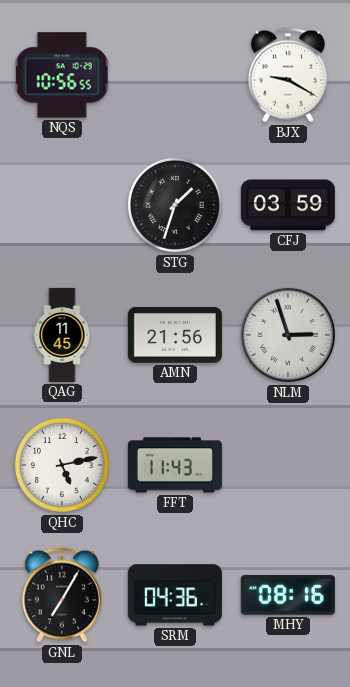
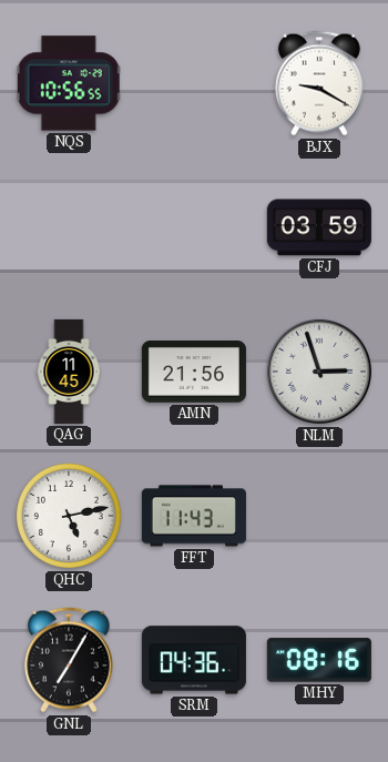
STG: 1:33 -> none (175, 205)
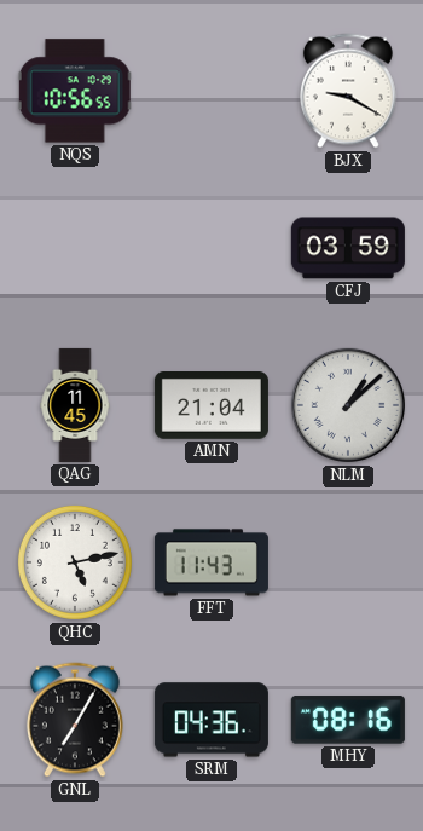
AMN: 21:56 -> 21:04 (211, 406)
NLM: 2:57 -> 1:08 (348, 405)
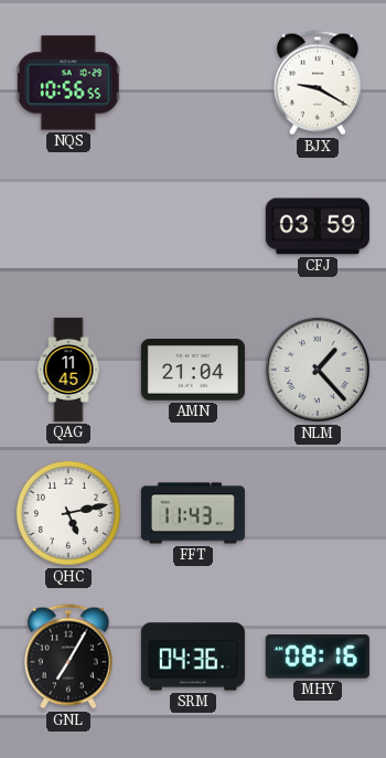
NLM: 1:08 -> 1:23 (318, 370)
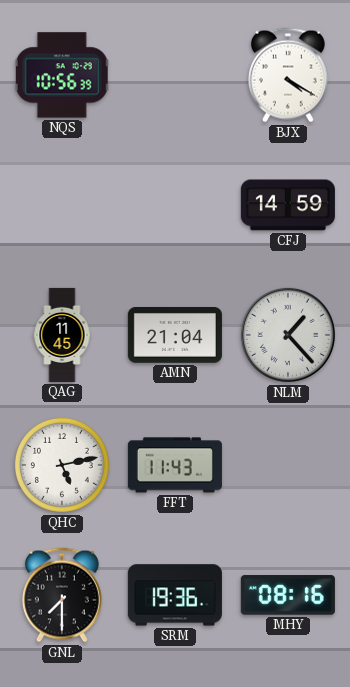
NQS: 10:56:55 -> 10:56:39 (62, 75)
BJX: 9:20 -> 4:20 (288, 75)
CFJ: 03:59 -> 14:59 (288, 205)
GNL: 7:05 -> 7:30 (62, 595)
SRM: 04:36 -> 19:36 (175, 595)
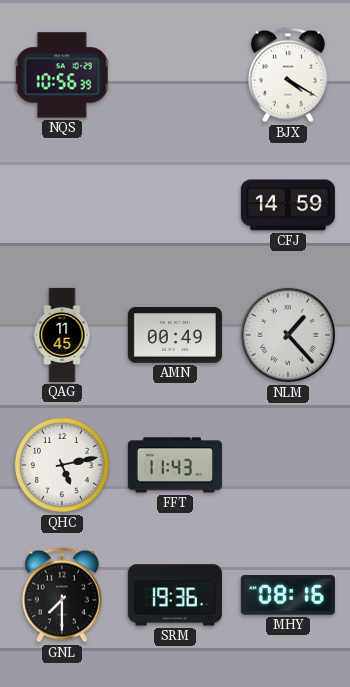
AMN: 21:04 -> 00:49 (175, 336)
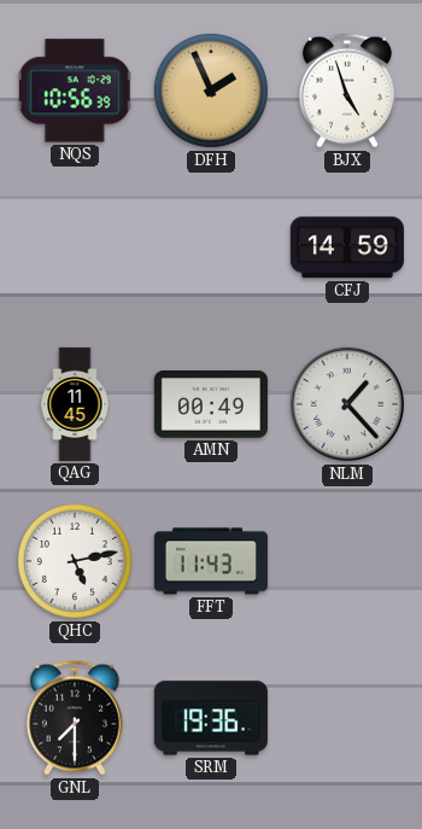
DFH: none -> 1:56 (211, 91)
BJX: 4:20 -> 4:57 (347, 91)
MHY: 08:16 -> none (288, 595)
